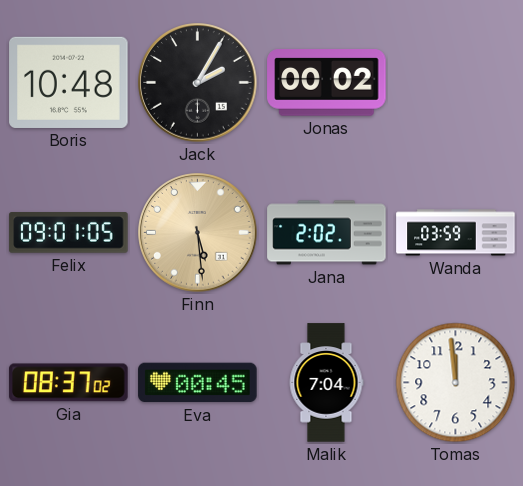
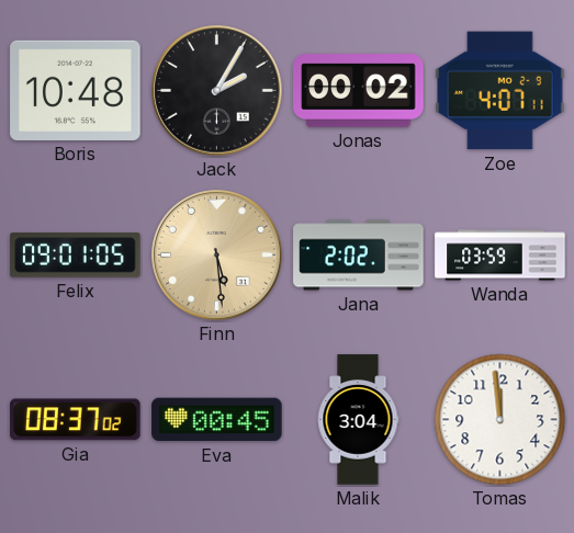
Zoe: none -> 4:07 (500, 91)
Malik: 7:04 -> 3:04 (358, 420)
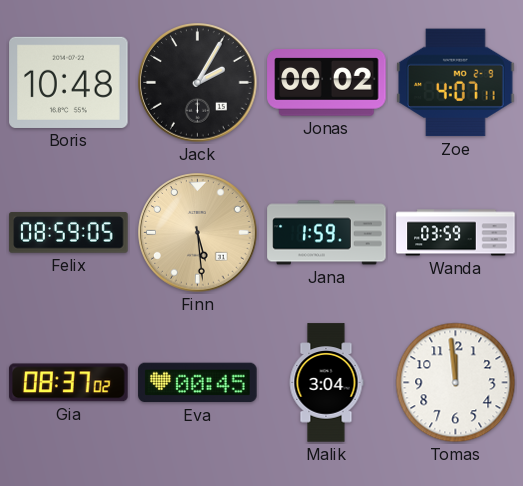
Felix: 09:01 -> 08:59 (69, 233)
Jana: 2:02 -> 1:59 (327, 233)
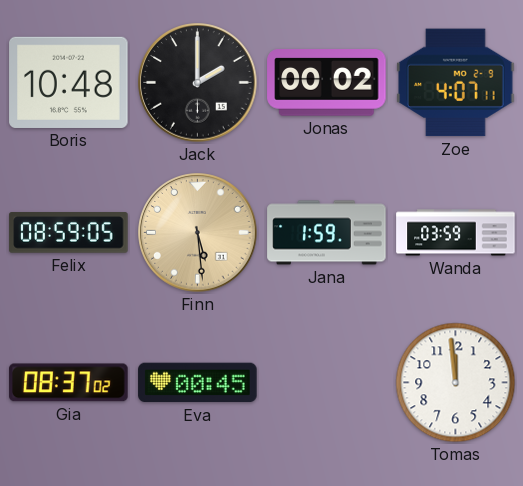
Jack: 2:05 -> 2:00 (198, 83)
Malik: 3:04 -> none (326, 383)
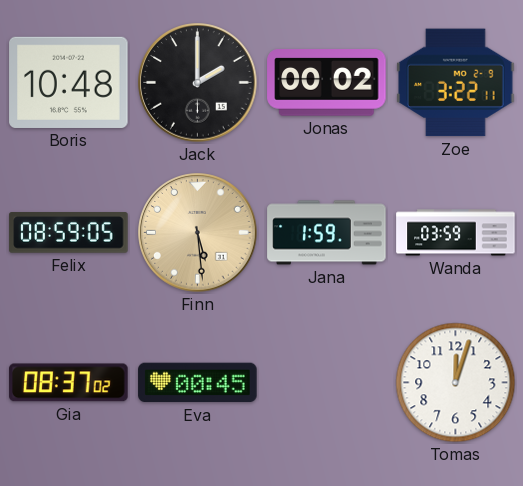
Zoe: 4:07 -> 3:22 (456, 83)
Tomas: 11:59 -> 12:03 (456, 383)
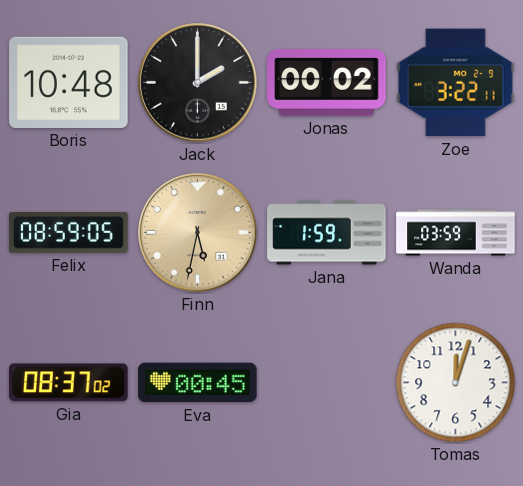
Finn: 5:29 -> 5:32 (198, 233)
